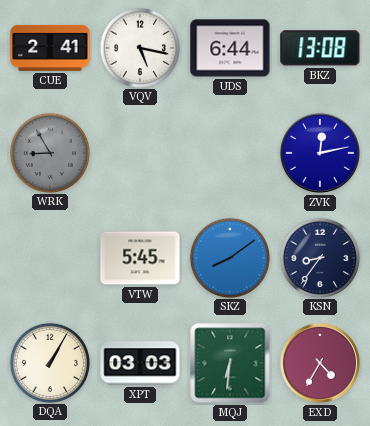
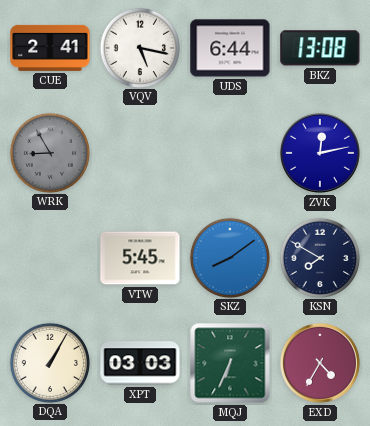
KSN: 8:36 -> 7:50 (319, 257)
MQJ: 6:31 -> 6:34 (230, 363)
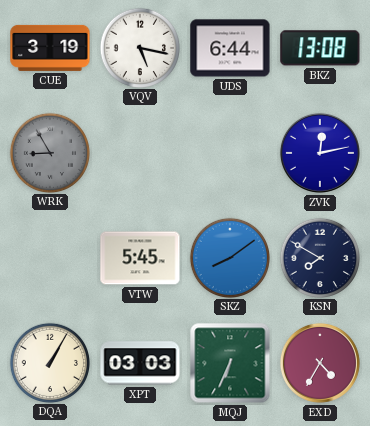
CUE: 2:41 -> 3:19 (50, 48)
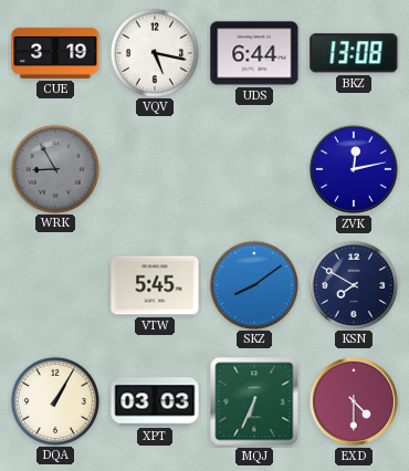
EXD: 4:35 -> 4:30 (354, 401)
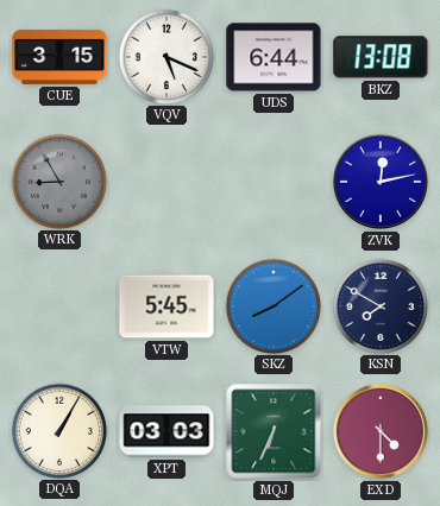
CUE: 3:19 -> 3:15 (59, 57)
VQV: 5:17 -> 5:19 (165, 56)
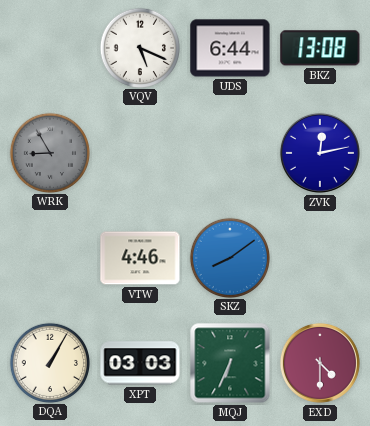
CUE: 3:15 -> none (59, 57)
VTW: 5:45 -> 4:46 (140, 258)
KSN: 7:50 -> none (379, 305)
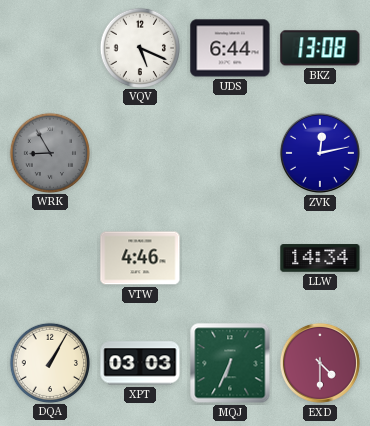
SKZ: 8:09 -> none (229, 257)
LLW: none -> 14:34 (320, 258)
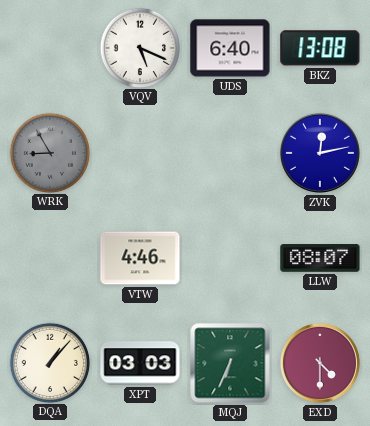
UDS: 6:44 -> 6:40 (230, 48)
LLW: 14:34 -> 08:07 (320, 258)
DQA: 1:05 -> 1:07 (49, 362)
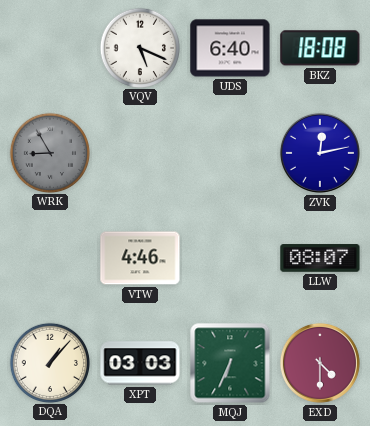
BKZ: 13:08 -> 18:08 (320, 48)
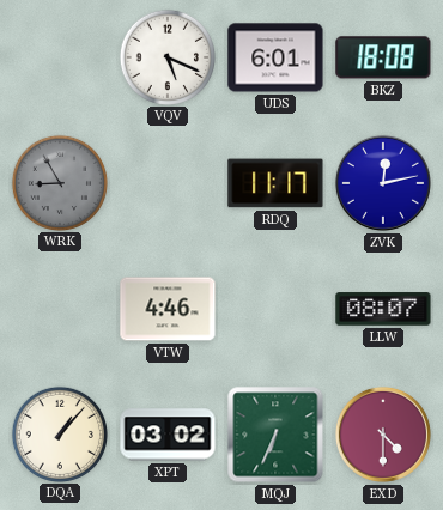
UDS: 6:40 -> 6:01 (275, 57)
RDQ: none -> 11:17 (275, 183)
XPT: 03:03 -> 03:02 (168, 435)
